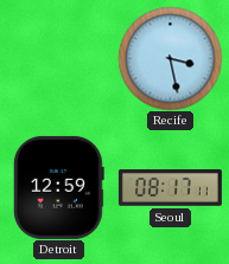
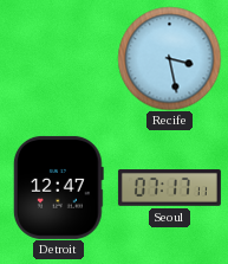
Detroit: 12:59 -> 12:47 (58, 187)
Seoul: 08:17 -> 07:17 (169, 188)
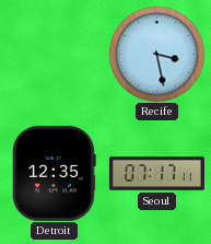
Detroit: 12:47 -> 12:35 (54, 173)
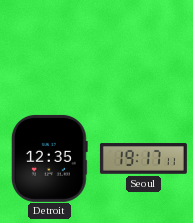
Recife: 3:28 -> none (156, 54)
Seoul: 07:17 -> 19:17 (143, 159)
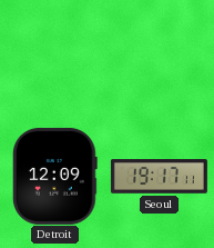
Detroit: 12:35 -> 12:09 (54, 176)
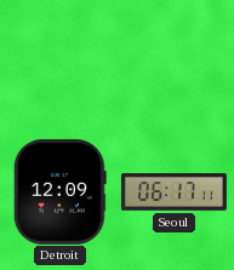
Seoul: 19:17 -> 06:17 (173, 193)
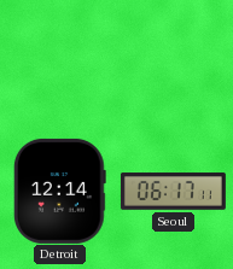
Detroit: 12:09 -> 12:14 (59, 191)
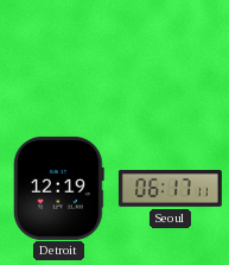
Detroit: 12:14 -> 12:19 (58, 188)
